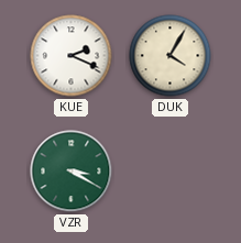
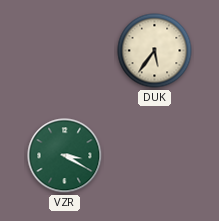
KUE: 2:19 -> none (72, 56)
DUK: 4:05 -> 5:36 (155, 51)
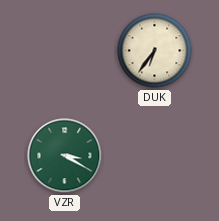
DUK: 5:36 -> 6:36 (155, 51)
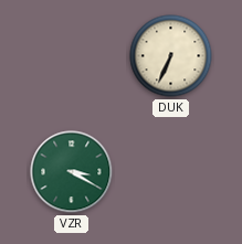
DUK: 6:36 -> 6:34 (171, 56)
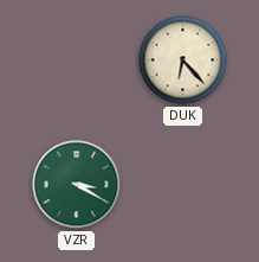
DUK: 6:34 -> 6:23 (183, 60)
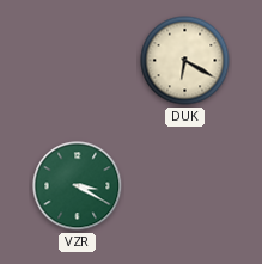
DUK: 6:23 -> 6:20 (185, 61)
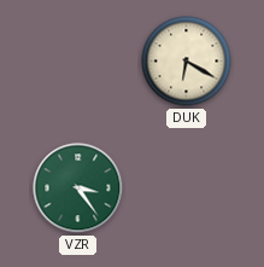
VZR: 3:20 -> 3:24 (78, 188)
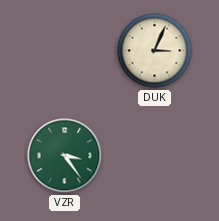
DUK: 6:20 -> 3:04 (155, 51)
